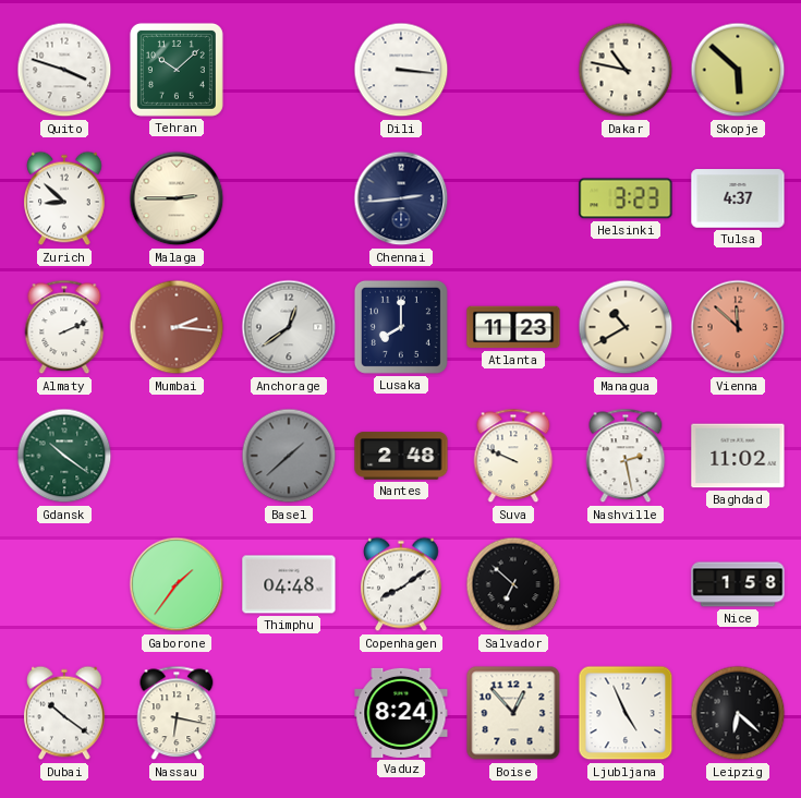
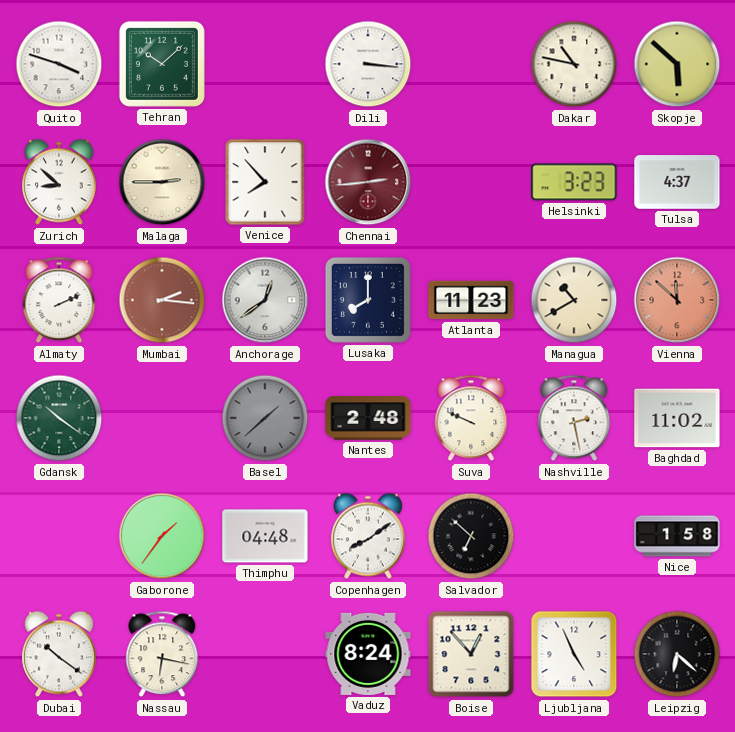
Venice: none -> 7:53 (265, 182)
Chennai dial: navy -> burgundy (368, 182)
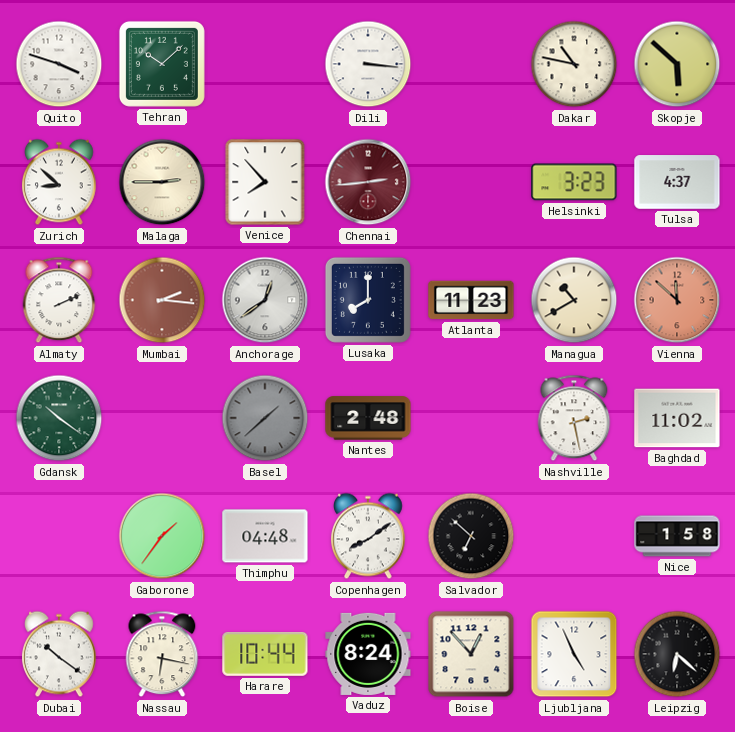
Suva: 9:49 -> none (471, 418)
Harare: none -> 10:44 (265, 654)
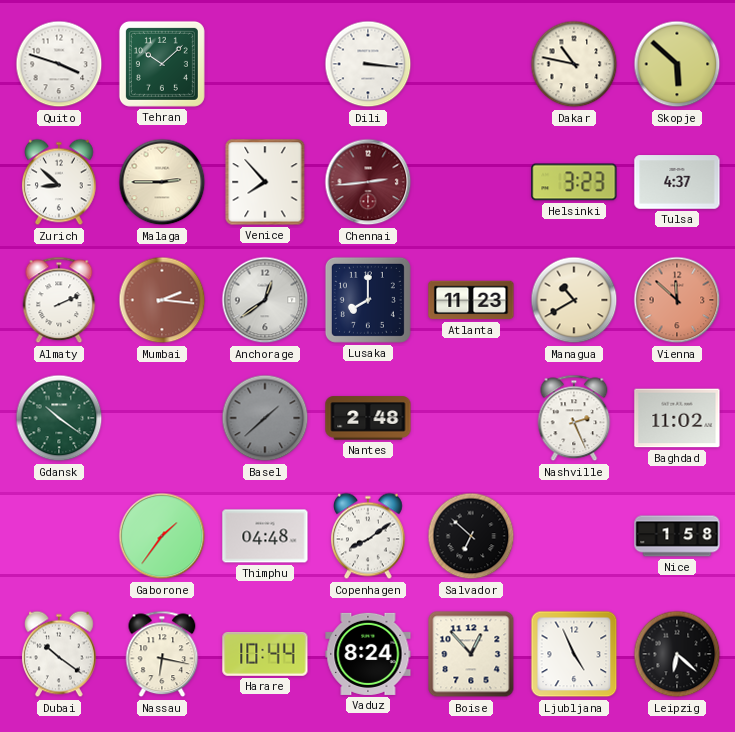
Nashville: 2:28 -> 2:26 (574, 418)
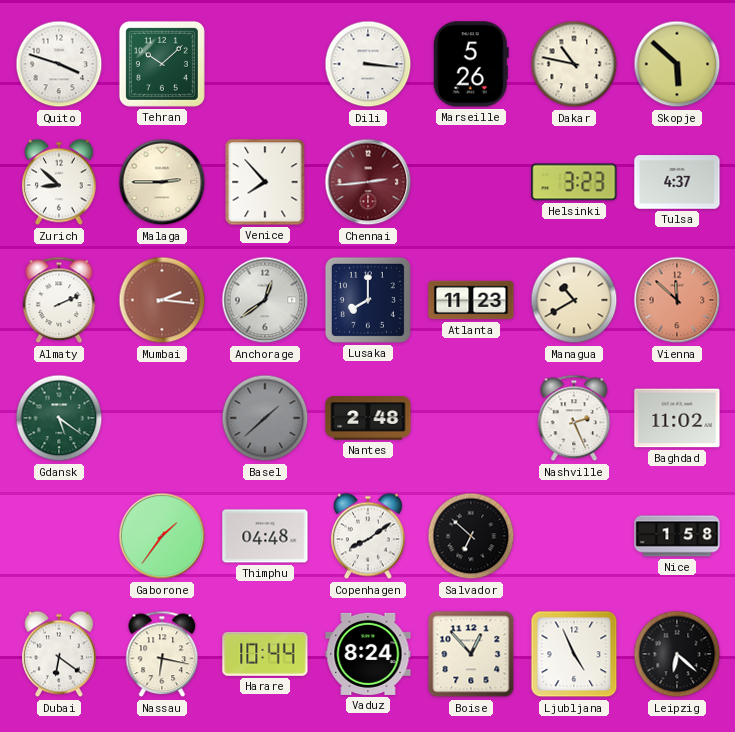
Marseille: none -> 5:26 (471, 64)
Gdansk: 10:21 -> 5:21 (59, 418)
Dubai: 10:21 -> 6:21 (60, 654)
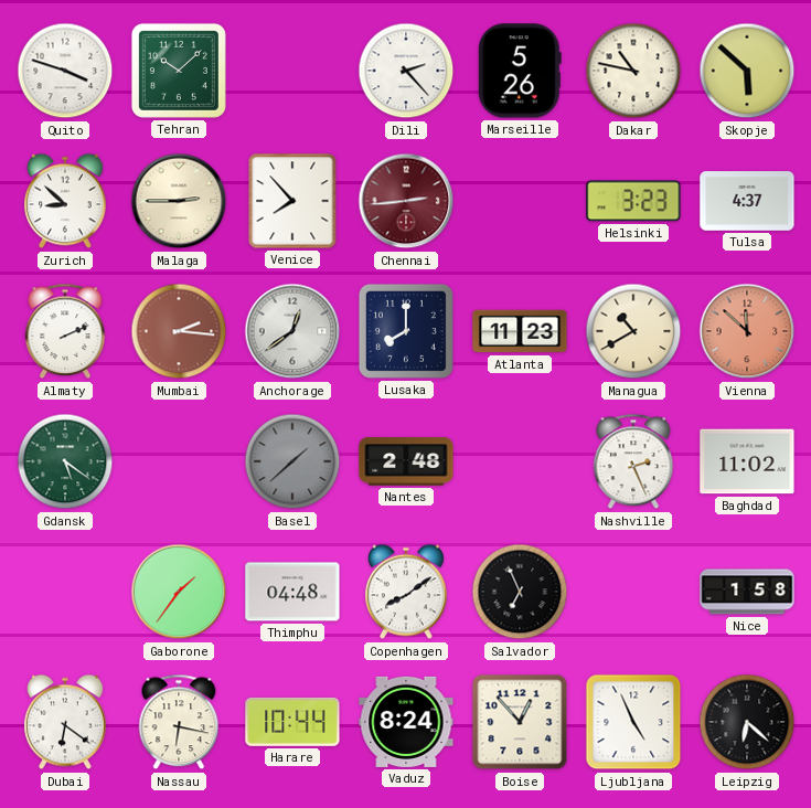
Dili: 3:16 -> 2:23 (406, 71)
Salvador: 6:52 -> 6:56 (520, 592)
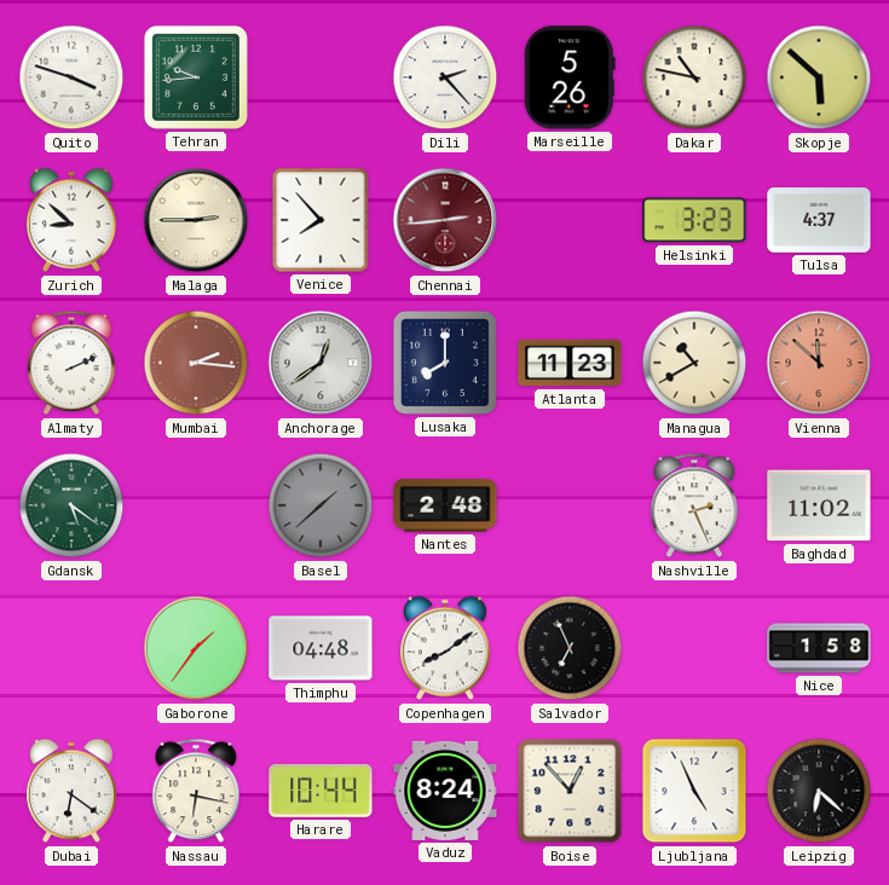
Tehran: 10:08 -> 9:44 (196, 77)
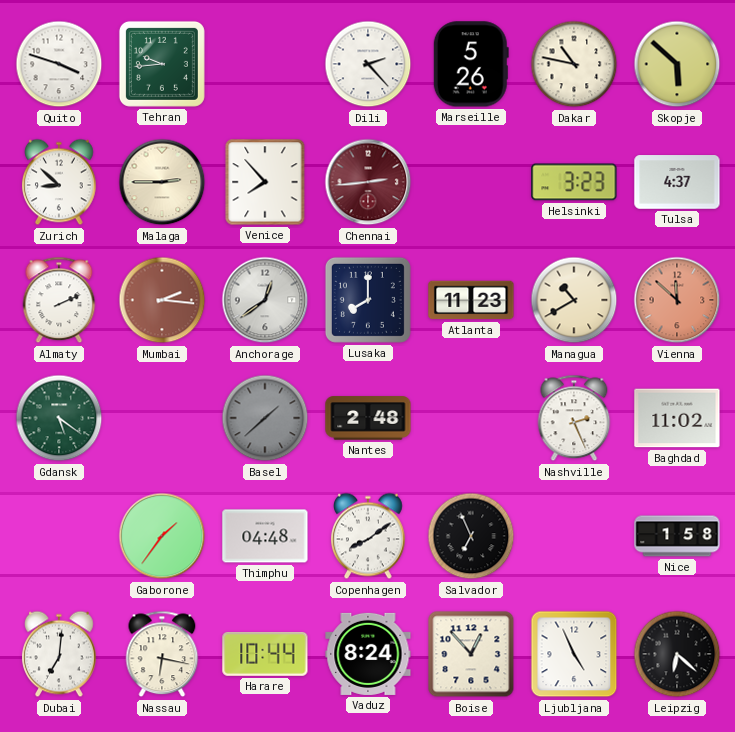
Dubai: 6:21 -> 7:01 (60, 654)
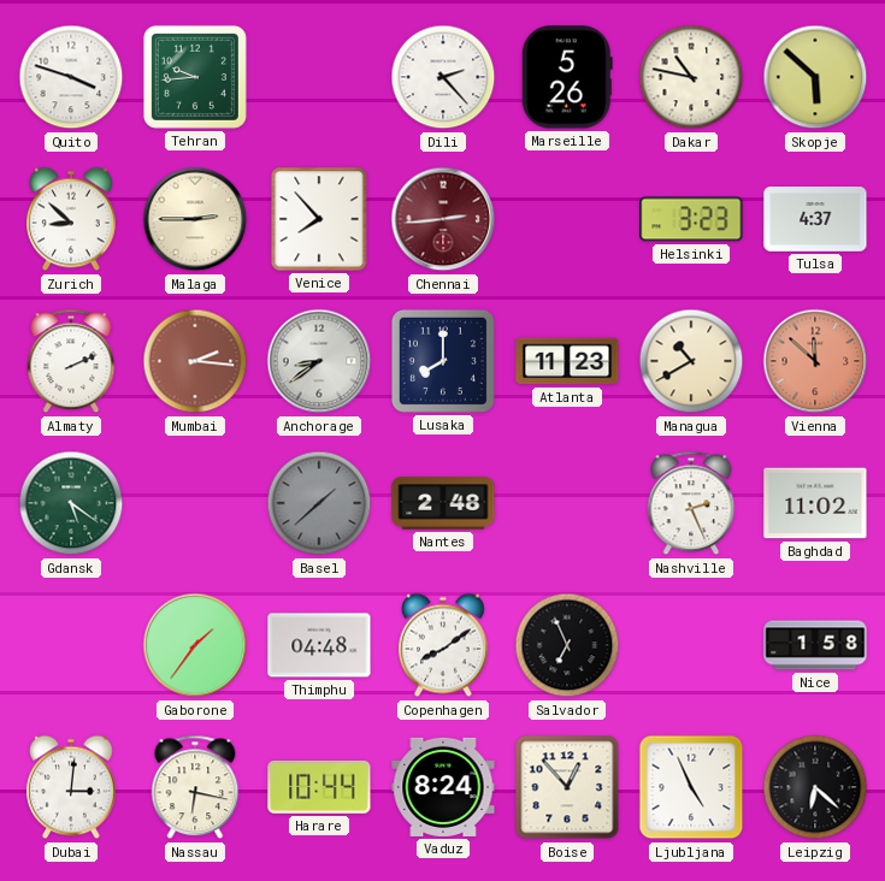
Anchorage: 12:39 -> 8:39 (319, 361)
Dubai: 7:01 -> 3:01 (72, 787)
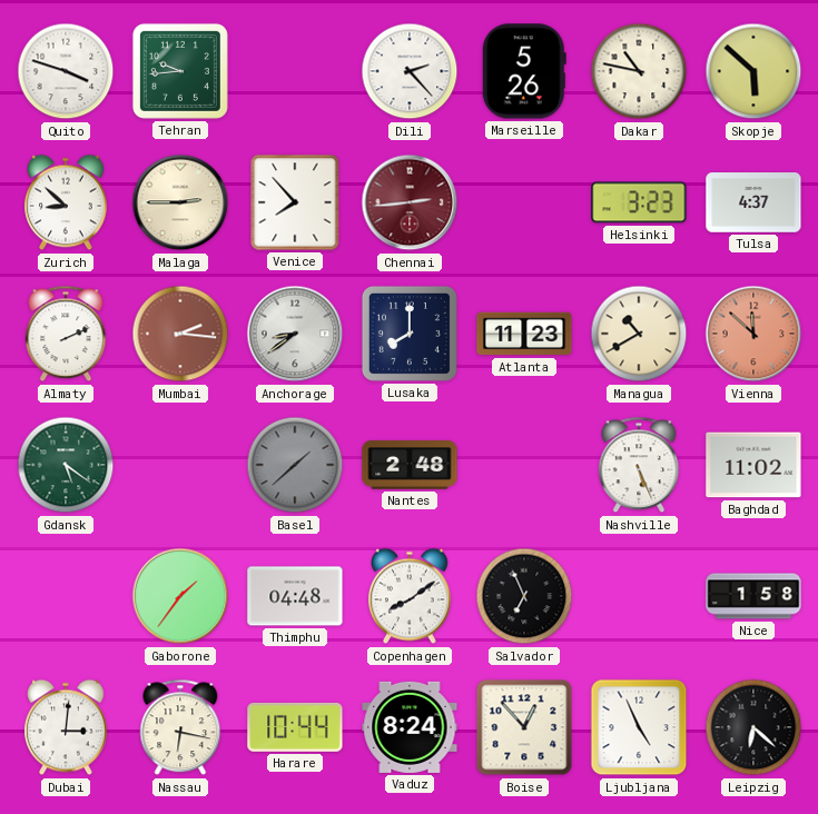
Nashville: 2:26 -> 5:26 (639, 465)
